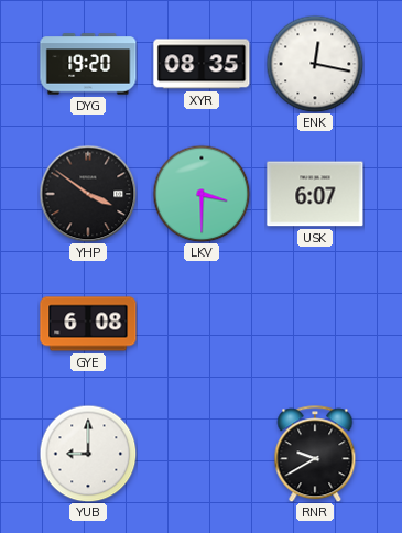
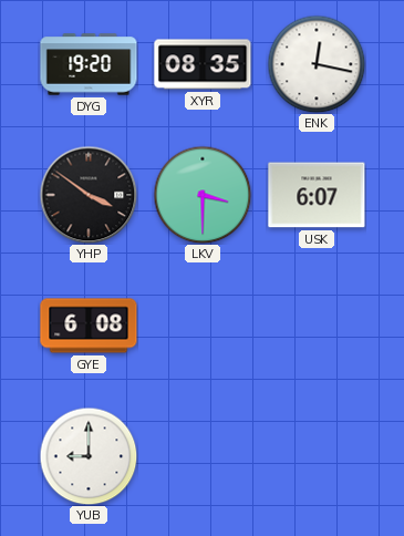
RNR: 9:40 -> none (315, 454)
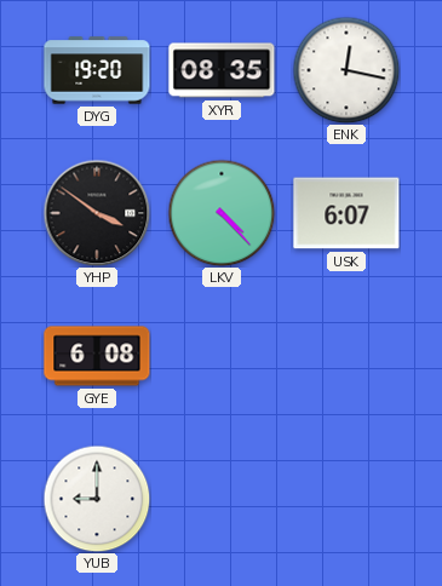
LKV: 3:30 -> 4:23 (222, 213)
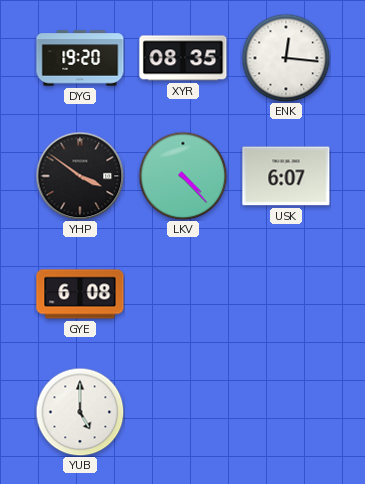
ENK: 12:17 -> 12:16 (286, 58)
YUB: 9:00 -> 5:00 (80, 412)
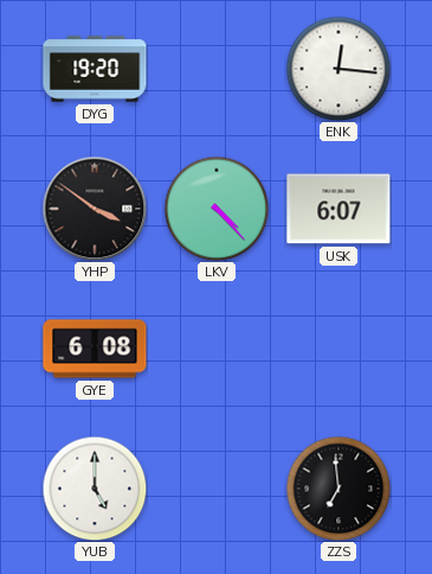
XYR: 08:35 -> none (183, 58)
ZZS: none -> 6:59 (338, 489)
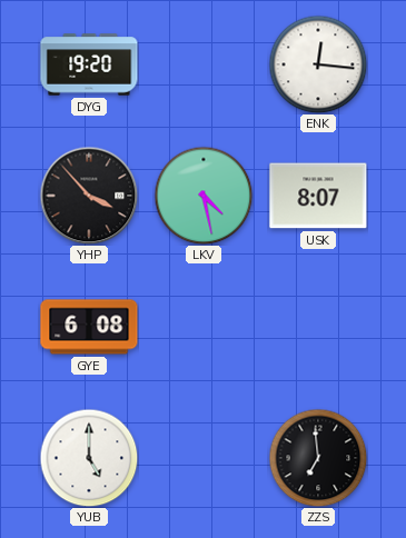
YHP: 3:51 -> 3:53 (89, 196)
LKV: 4:23 -> 4:28 (204, 196)
USK: 6:07 -> 8:07 (318, 196)
